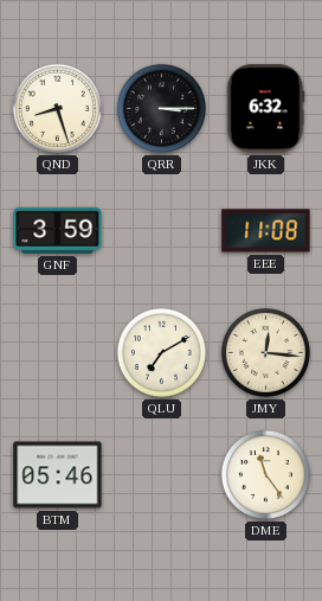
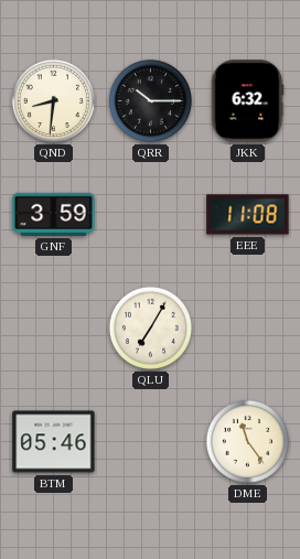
QND: 8:27 -> 8:31 (53, 100)
QRR: 3:15 -> 10:15 (150, 100)
QLU: 7:10 -> 7:05 (150, 327)
JMY: 12:16 -> none (265, 352)
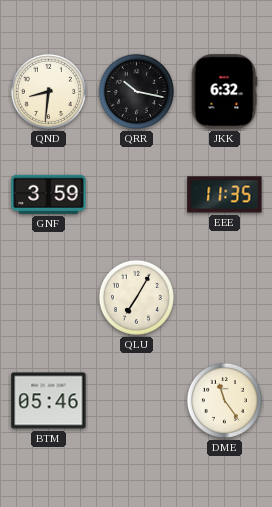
QRR: 10:15 -> 10:17 (136, 91)
EEE: 11:08 -> 11:35 (225, 195)
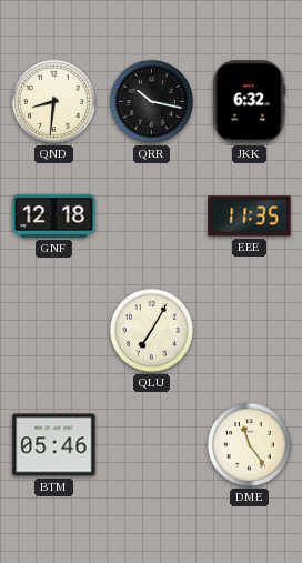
GNF: 3:59 -> 12:18 (54, 215)
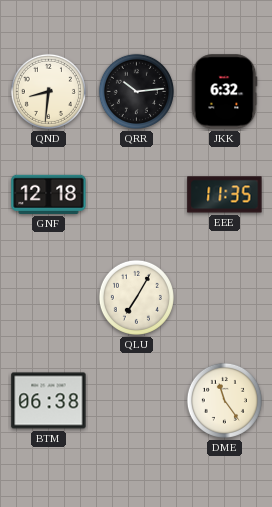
QRR: 10:17 -> 10:14 (136, 91)
BTM: 05:46 -> 06:38 (49, 401)
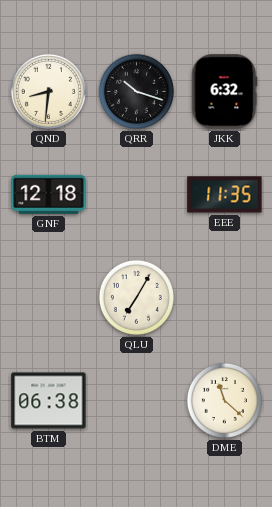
QRR: 10:14 -> 10:18 (136, 91)
DME: 11:24 -> 11:22 (224, 400)
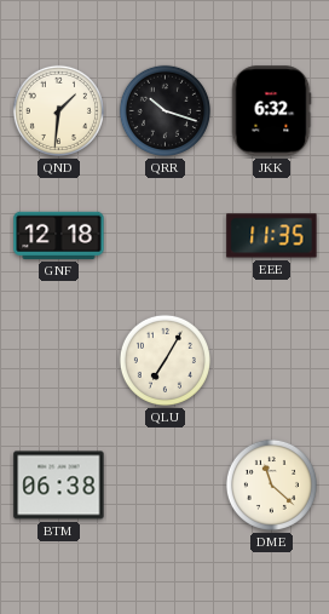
QND: 8:31 -> 1:31 (58, 110)
